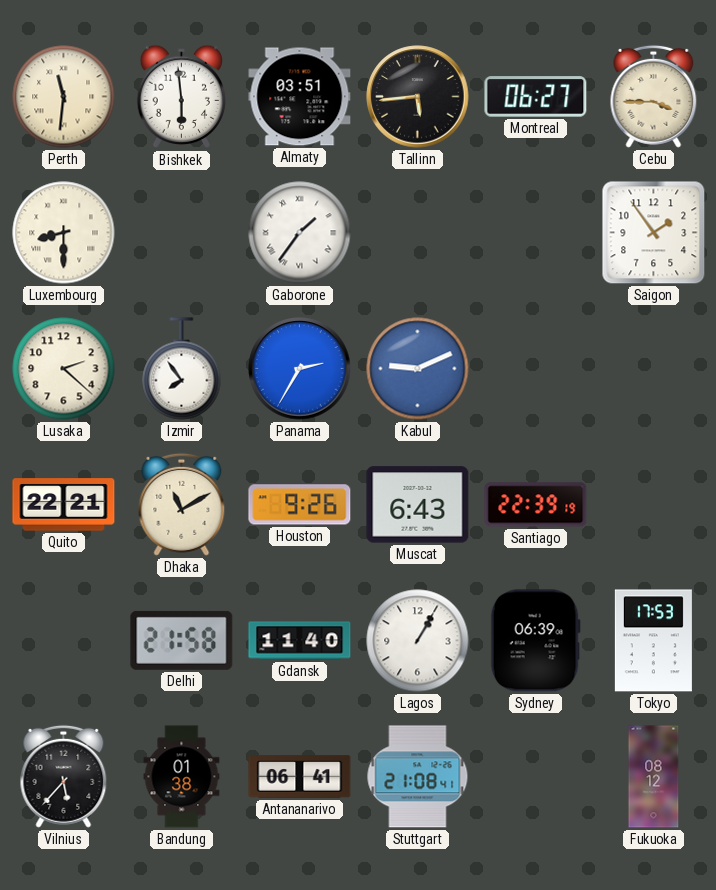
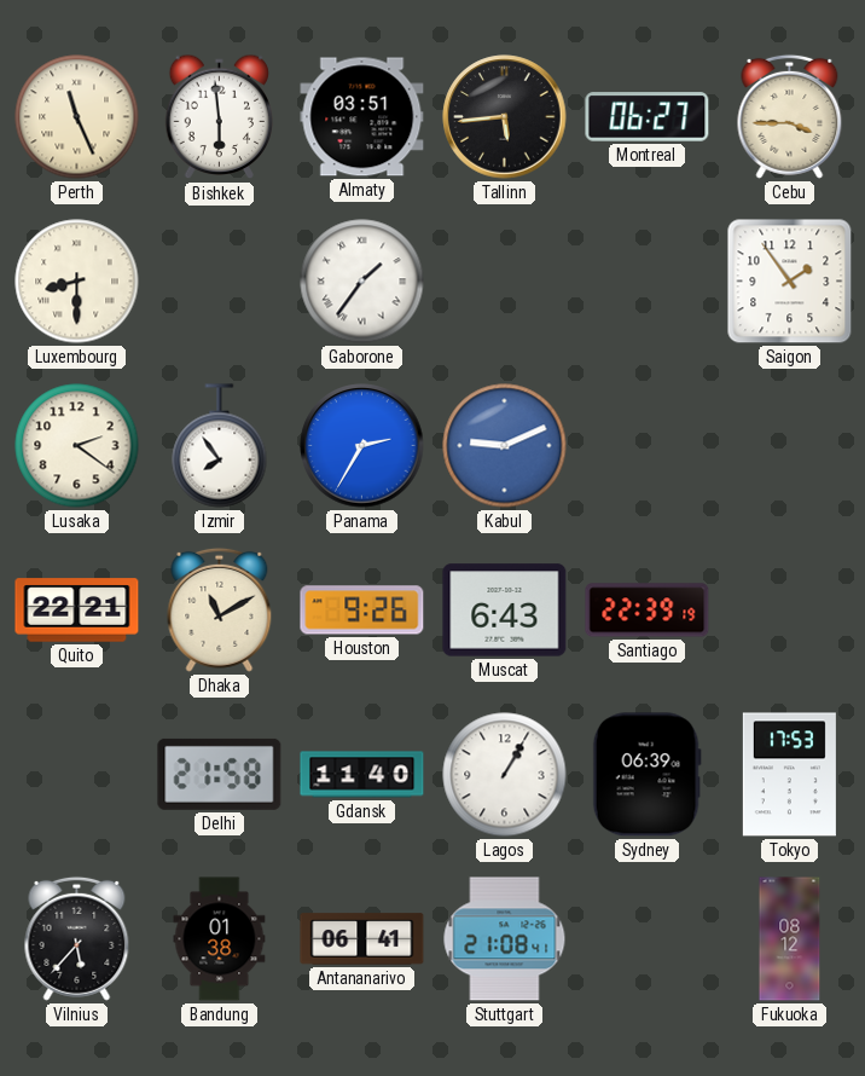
Perth: 11:31 -> 11:26 (77, 117)
Lusaka: 2:22 -> 2:21 (77, 446)
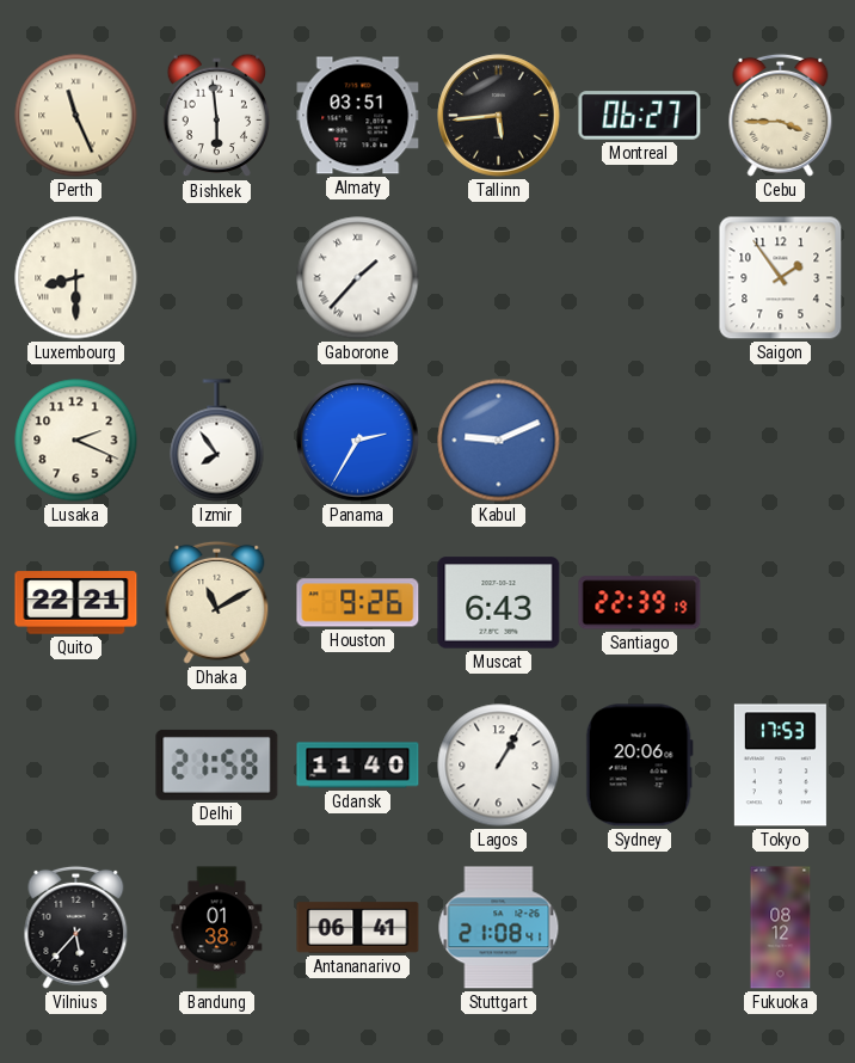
Gaborone: 1:36 -> 1:37 (358, 278)
Lusaka: 2:21 -> 2:19 (76, 441)
Sydney: 06:39 -> 20:06 (639, 766)
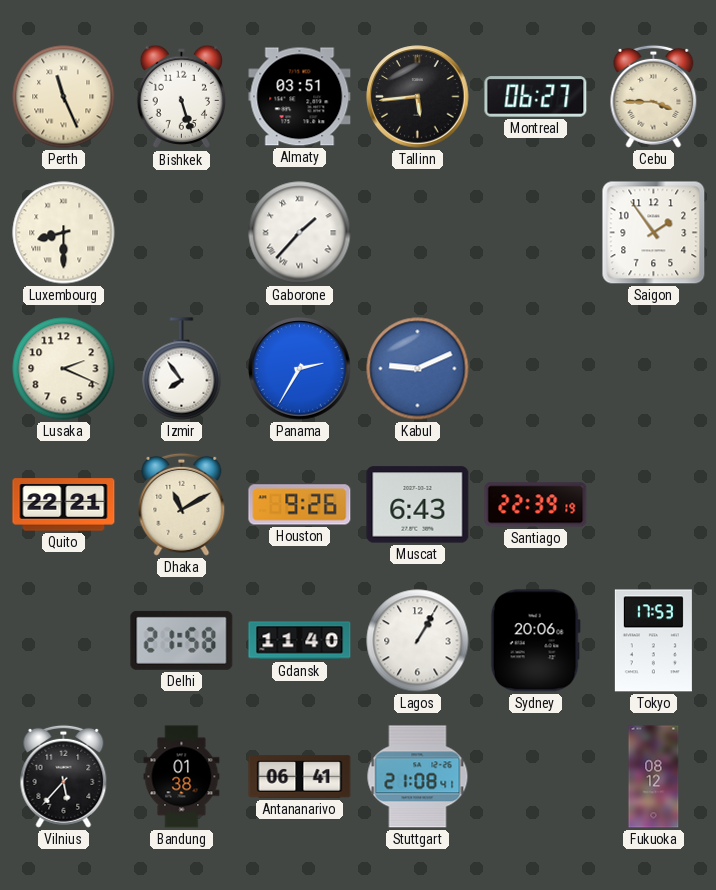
Bishkek: 5:59 -> 5:27 (182, 97)
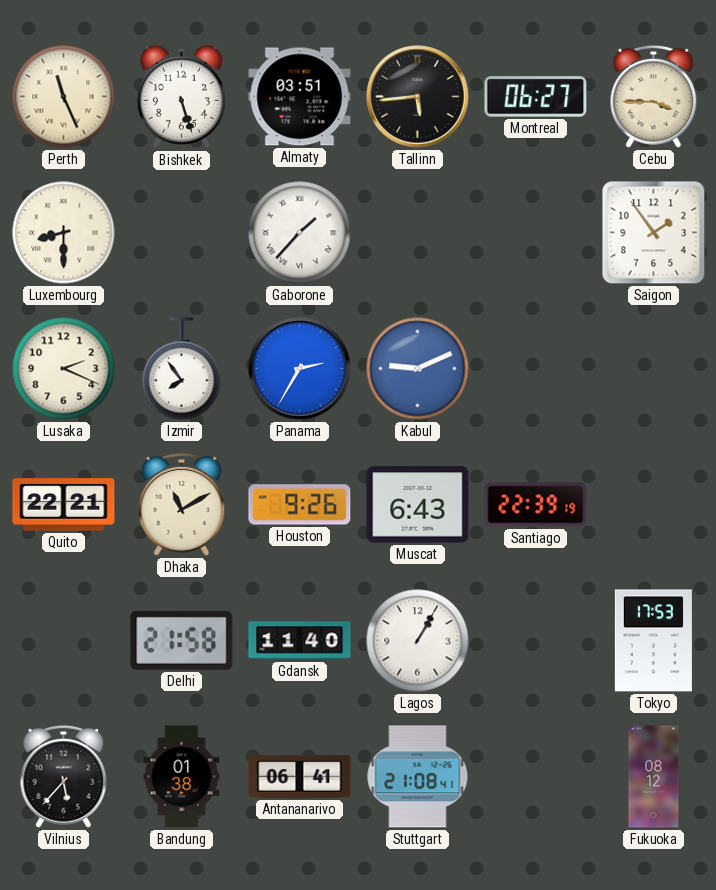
Sydney: 20:06 -> none (535, 641)
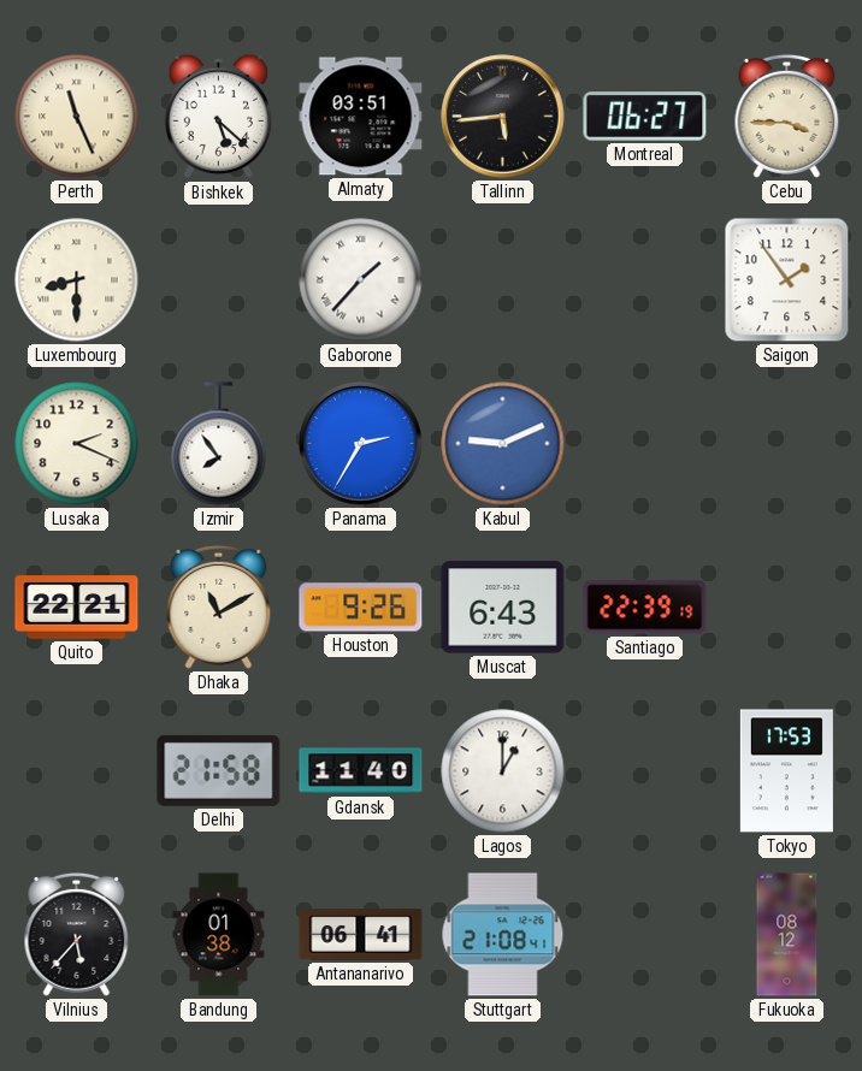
Bishkek: 5:27 -> 5:22 (219, 117)
Lagos: 1:05 -> 1:00 (503, 771)
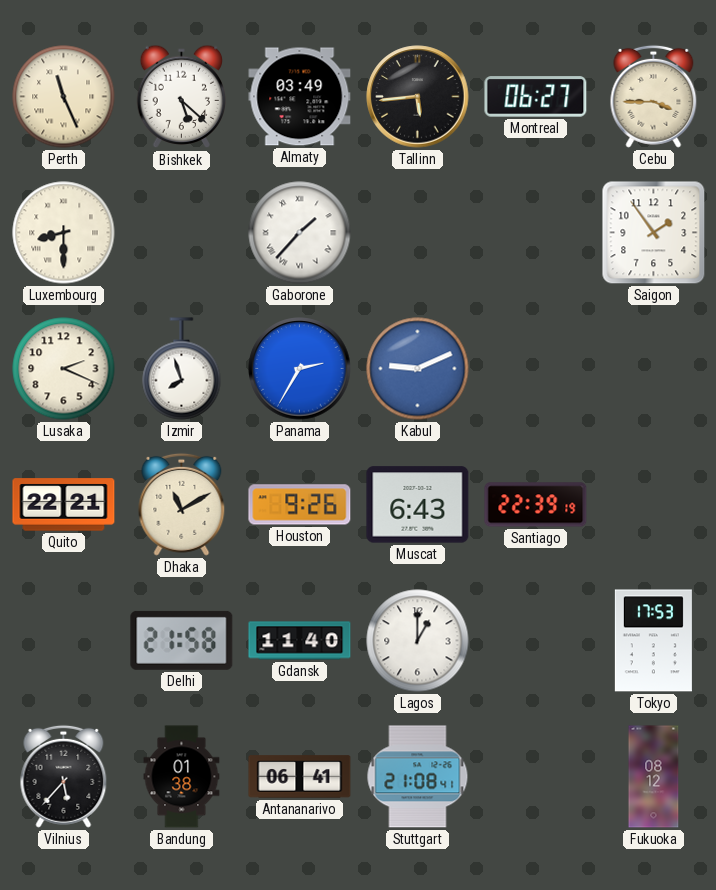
Almaty: 03:51 -> 03:49 (300, 97)
Izmir: 7:54 -> 7:57 (182, 369)
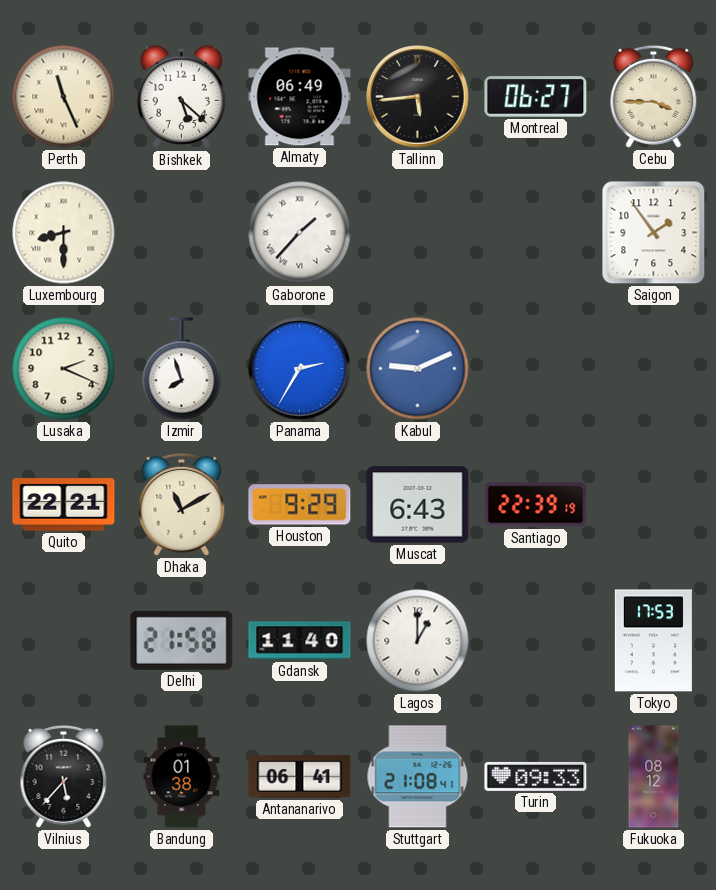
Almaty: 03:49 -> 06:49 (300, 97)
Houston: 9:26 -> 9:29 (300, 505)
Turin: none -> 09:33 (536, 776)
